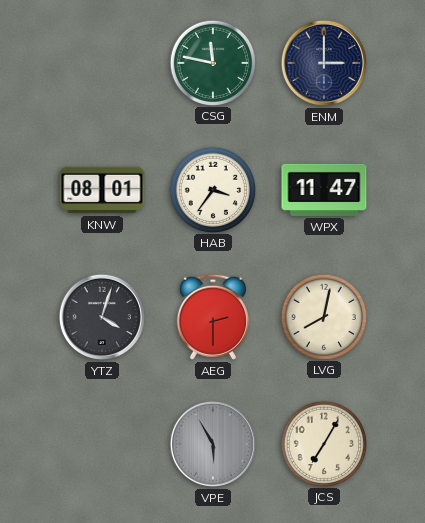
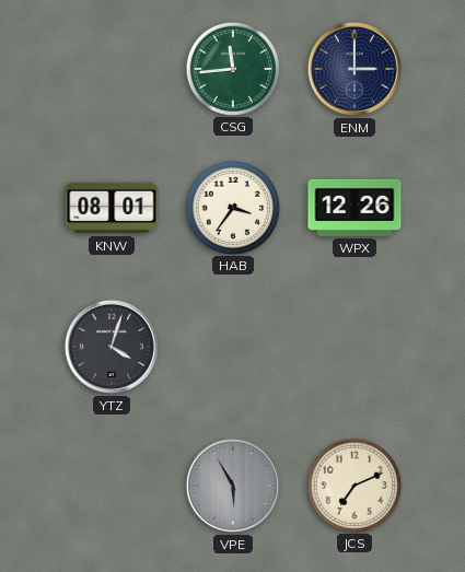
CSG: 11:47 -> 11:44 (232, 68)
WPX: 11:47 -> 12:26 (354, 208)
AEG: 2:30 -> none (213, 317)
LVG: 8:02 -> none (323, 316)
JCS: 7:05 -> 7:11 (353, 485)
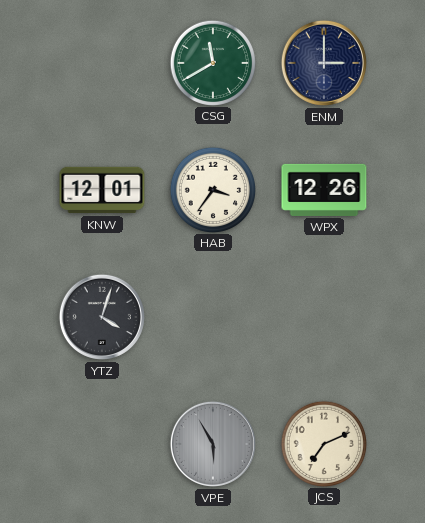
CSG: 11:44 -> 11:40 (212, 62)
KNW: 08:01 -> 12:01 (102, 190)
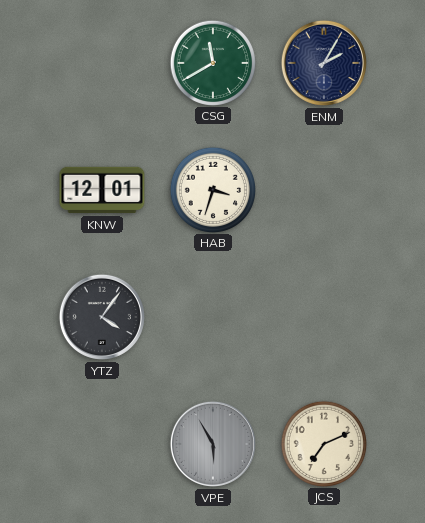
ENM: 3:00 -> 2:05 (324, 63)
HAB: 3:36 -> 3:33 (212, 189)
WPX: 12:26 -> none (324, 190)
YTZ: 4:03 -> 4:06 (102, 317)
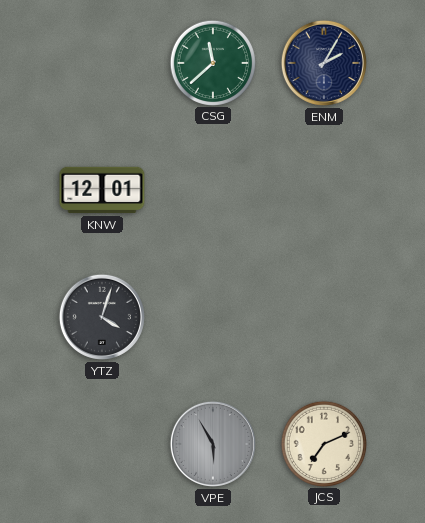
CSG: 11:40 -> 11:38 (212, 62)
HAB: 3:33 -> none (212, 189)
YTZ: 4:06 -> 4:03 (102, 317)
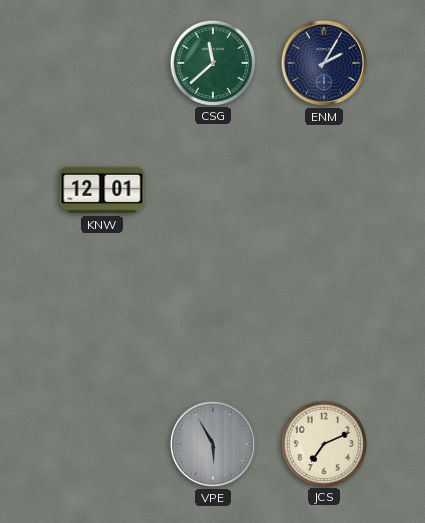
YTZ: 4:03 -> none (102, 317)
